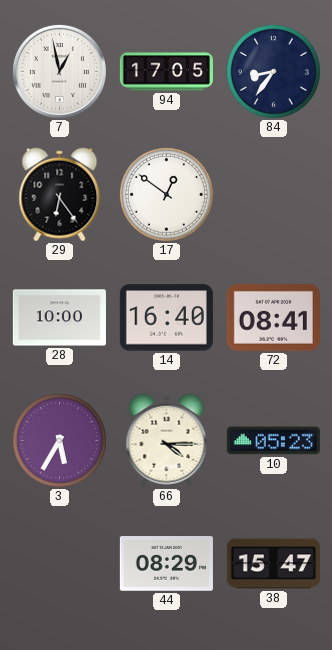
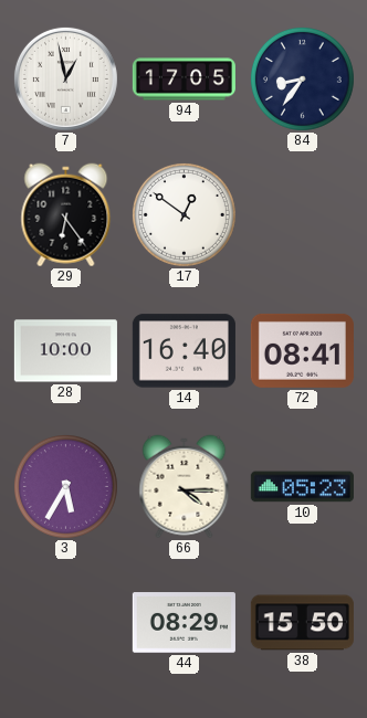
38: 15:47 -> 15:50 (302, 623)
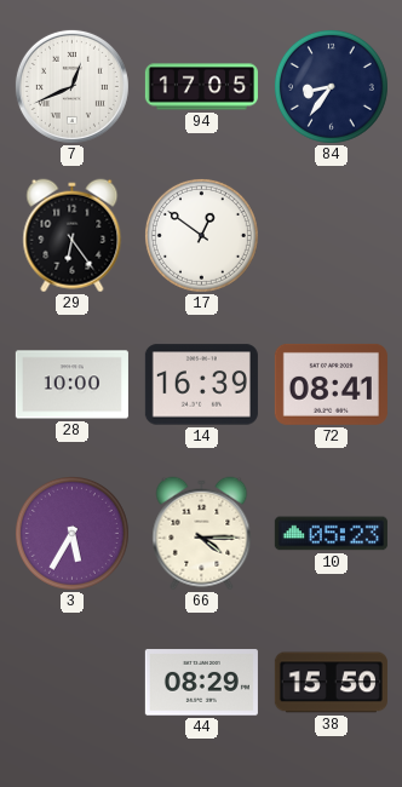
7: 12:58 -> 12:41 (71, 86)
14: 16:40 -> 16:39 (201, 385)
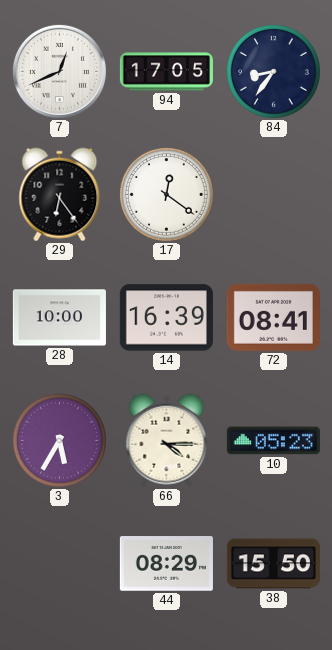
17: 12:51 -> 12:21 (166, 194)
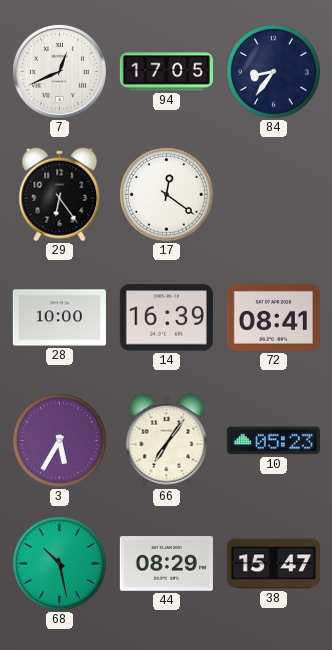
66: 4:15 -> 7:06 (167, 441)
68: none -> 10:28 (59, 563)
38: 15:50 -> 15:47 (273, 564)
